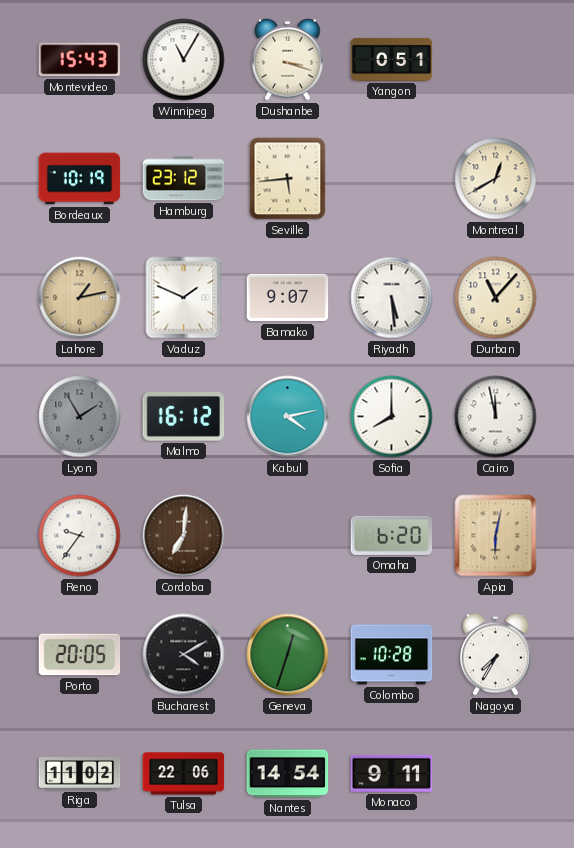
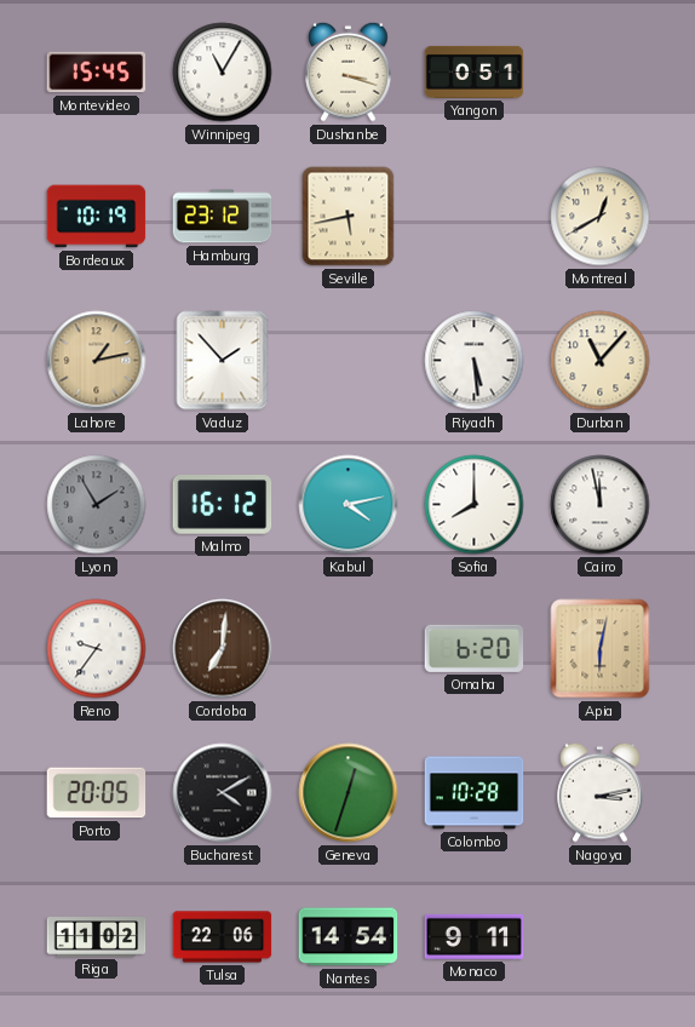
Montevideo: 15:43 -> 15:45 (97, 73)
Seville: 5:44 -> 5:43 (349, 217)
Vaduz: 1:49 -> 1:53 (223, 361)
Bamako: 9:07 -> none (288, 298)
Nagoya: 7:35 -> 3:13 (601, 792)
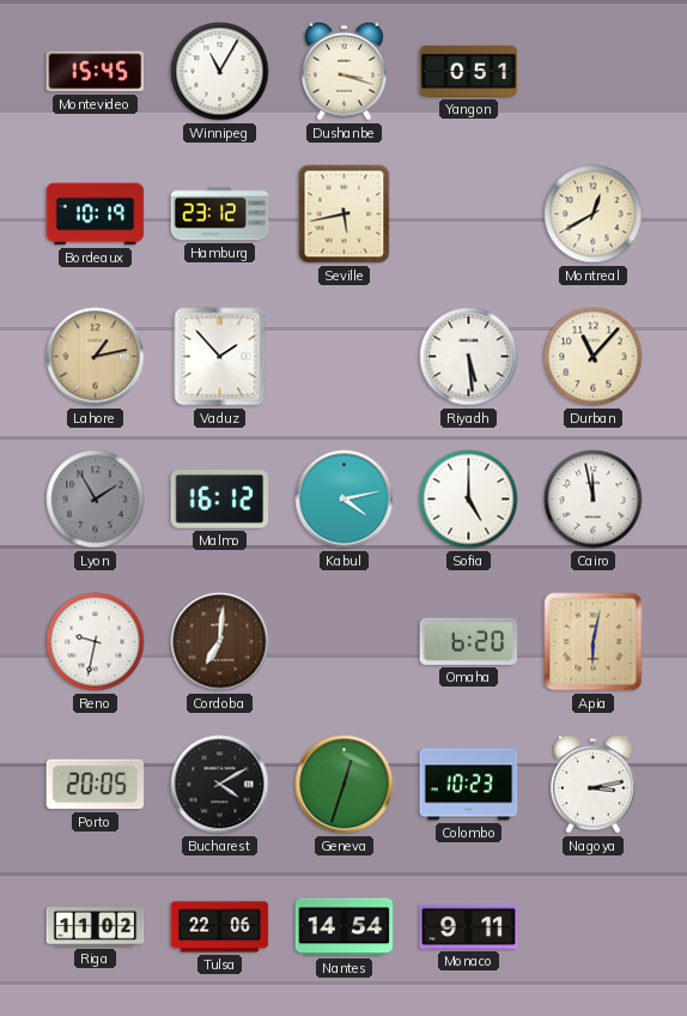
Sofia: 8:00 -> 5:00 (469, 500)
Reno: 9:36 -> 9:32 (96, 642)
Colombo: 10:28 -> 10:23 (469, 785)
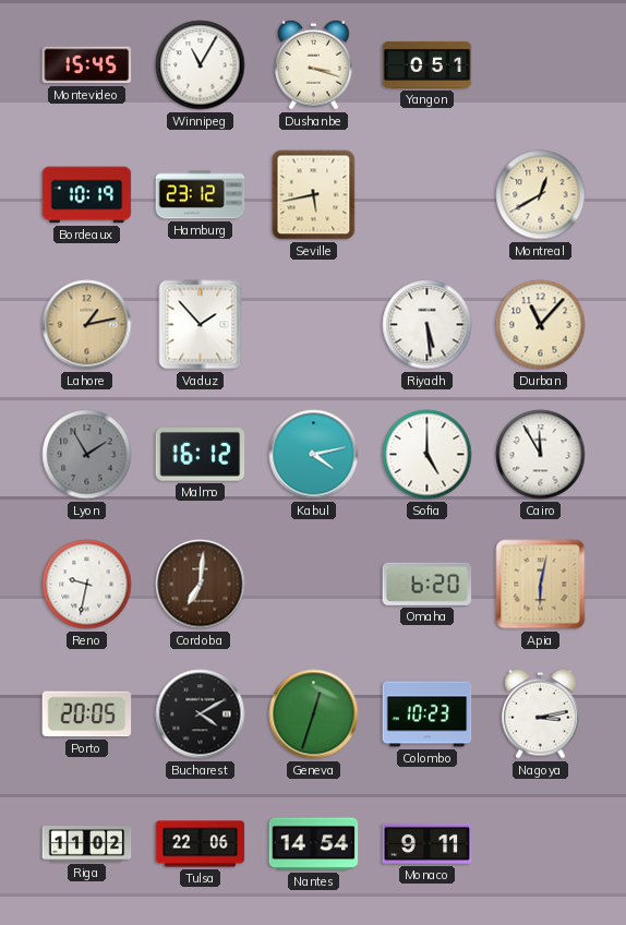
Cairo: 11:58 -> 11:55 (541, 455)
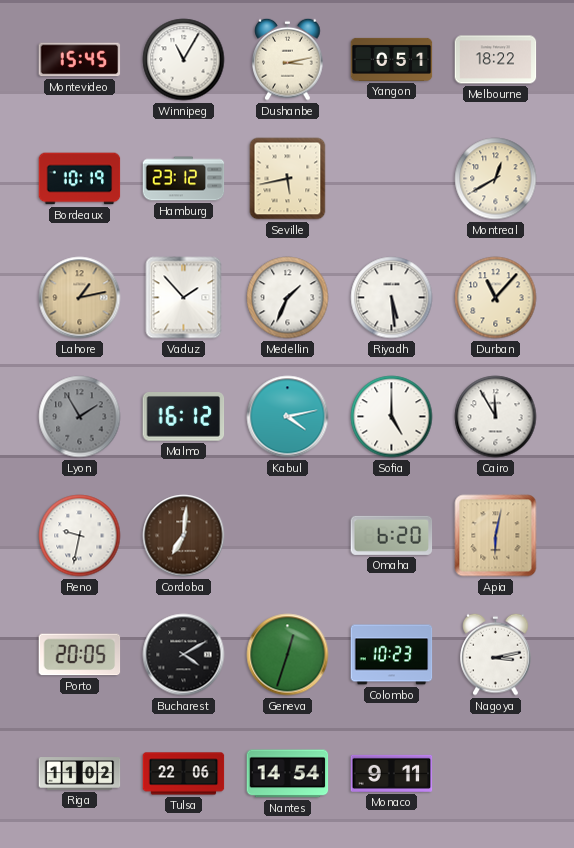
Dushanbe: 3:18 -> 3:13 (288, 59)
Melbourne: none -> 18:22 (496, 60)
Medellin: none -> 1:34 (288, 298)
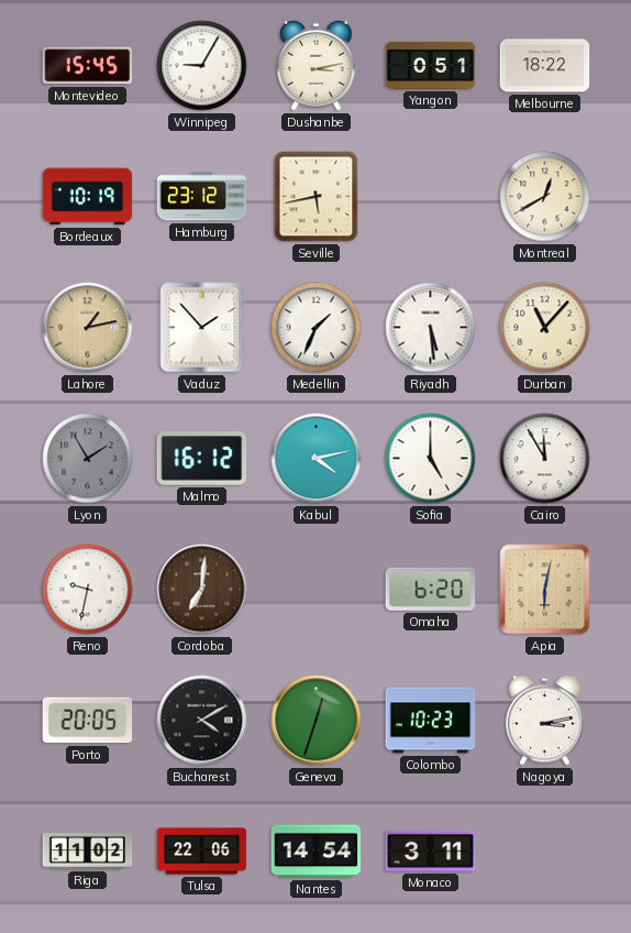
Winnipeg: 11:05 -> 9:05 (202, 66)
Monaco: 9:11 -> 3:11 (431, 850)
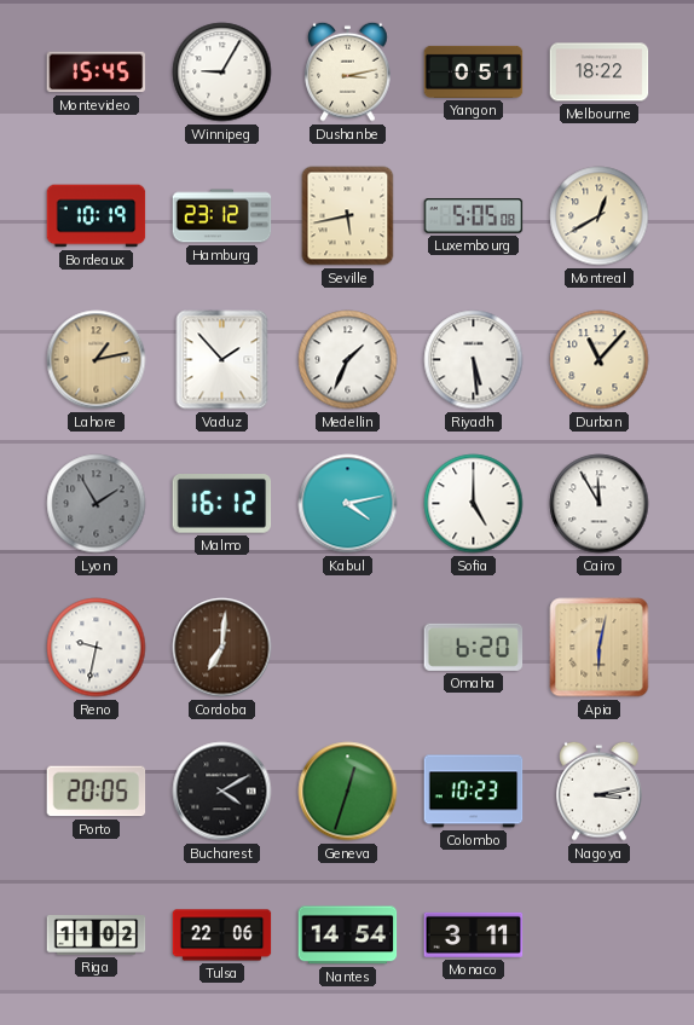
Luxembourg: none -> 5:05 (474, 216)
